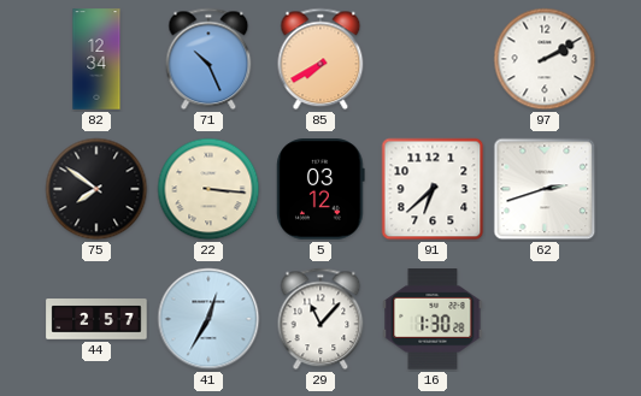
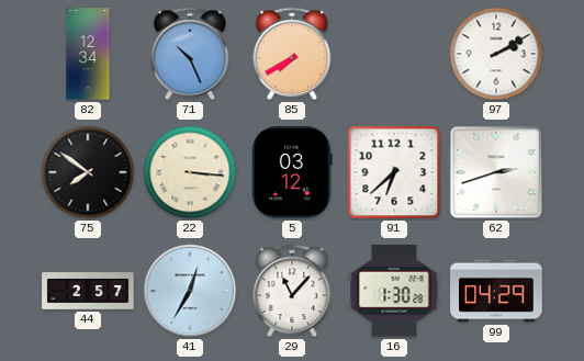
99: none -> 04:29 (496, 291)
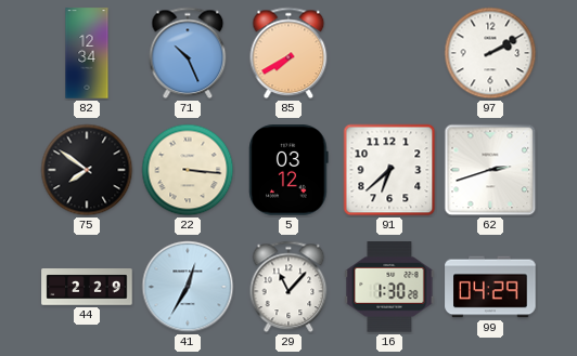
44: 2:57 -> 2:29 (87, 287)
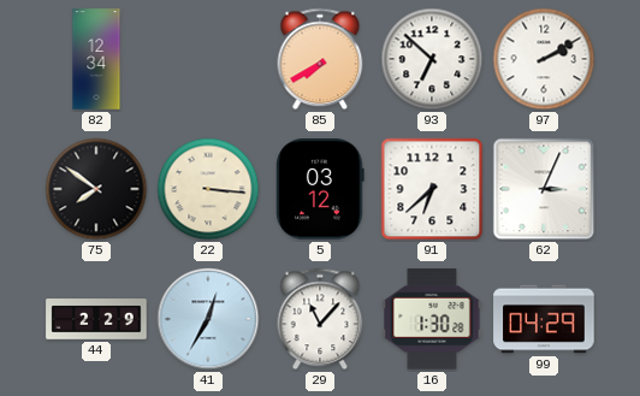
71: 10:26 -> none (188, 53)
93: none -> 6:52 (432, 59)
62: 2:42 -> 3:04 (544, 189)
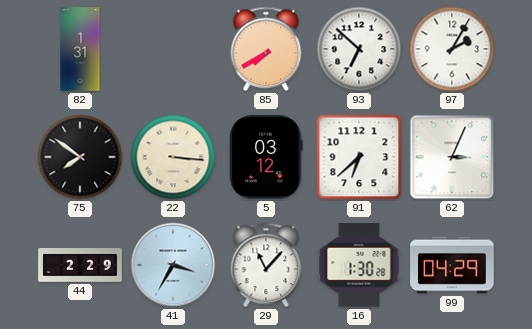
82: 12:34 -> 1:31 (80, 49)
97: 2:10 -> 2:05 (452, 49)
41: 12:35 -> 3:35 (173, 265)
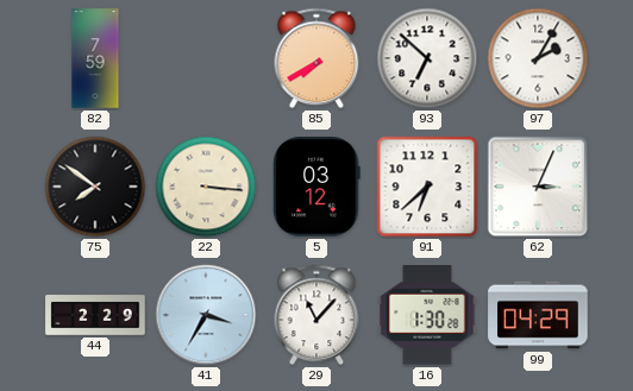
82: 1:31 -> 7:59 (95, 58)
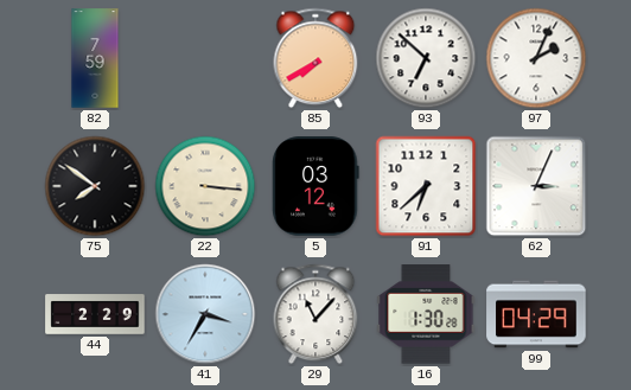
97: 2:05 -> 2:04 (536, 58)
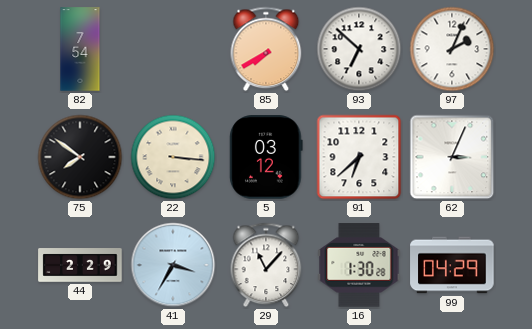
82: 7:59 -> 7:54 (80, 49)
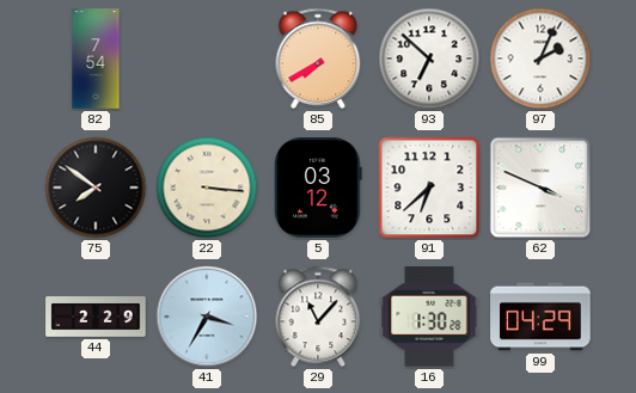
62: 3:04 -> 3:49 (540, 188)
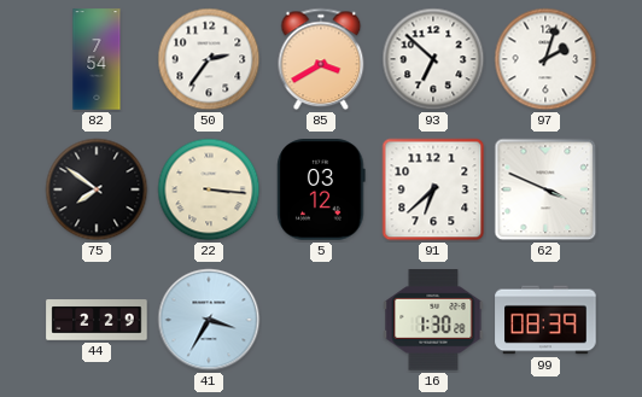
50: none -> 2:36 (209, 59)
85: 7:40 -> 3:40 (321, 59)
97: 2:04 -> 2:03 (545, 59)
29: 11:07 -> none (318, 317)
99: 04:29 -> 08:39 (545, 320)
